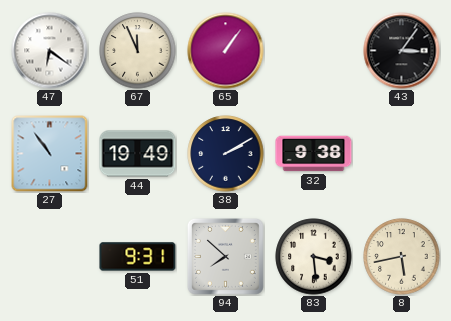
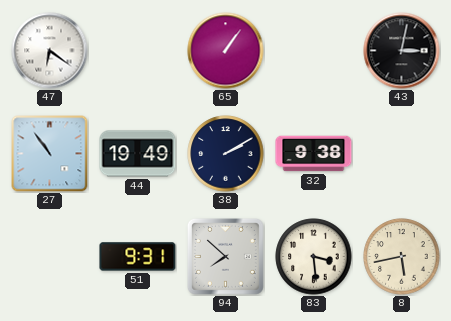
67: 11:56 -> none (138, 51)
43: 3:06 -> 3:02 (402, 51)
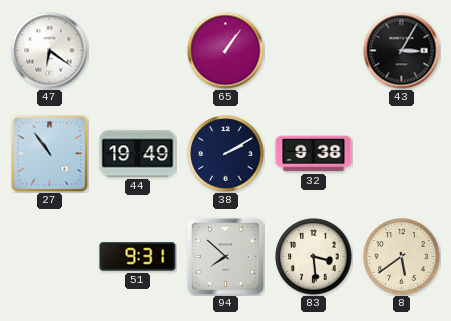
43: 3:02 -> 3:05 (402, 51)
8: 5:43 -> 5:39 (402, 257)
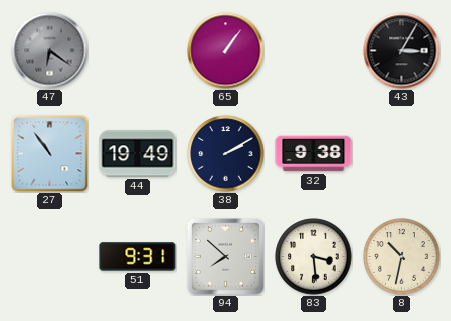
47 dial: white -> grey (50, 51)
8: 5:39 -> 10:32 (402, 257)
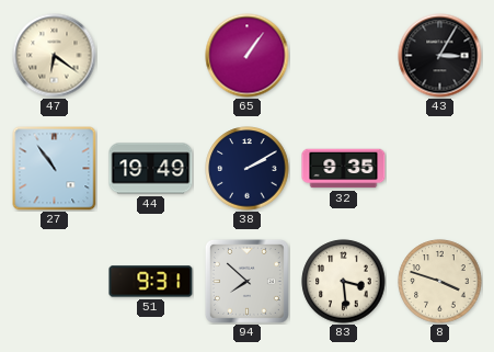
47 dial: grey -> cream (55, 56)
32: 9:38 -> 9:35 (344, 169)
8: 10:32 -> 3:48 (440, 282)
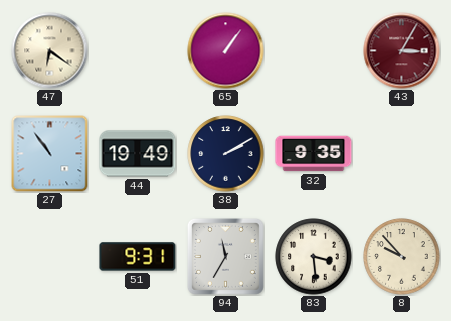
43 dial: black -> burgundy (402, 51)
94: 7:52 -> 11:35 (225, 256)
8: 3:48 -> 9:53 (402, 257)
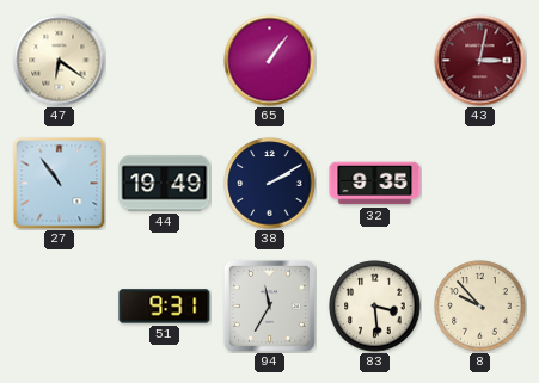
43: 3:05 -> 3:02 (480, 61)
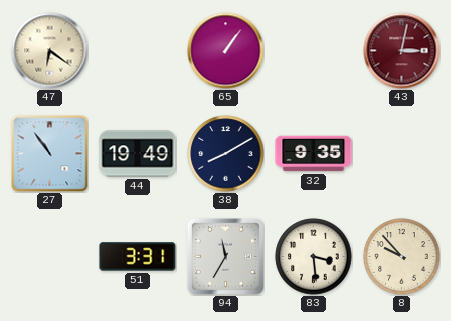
38: 2:10 -> 8:10 (226, 154)
51: 9:31 -> 3:31 (138, 257)
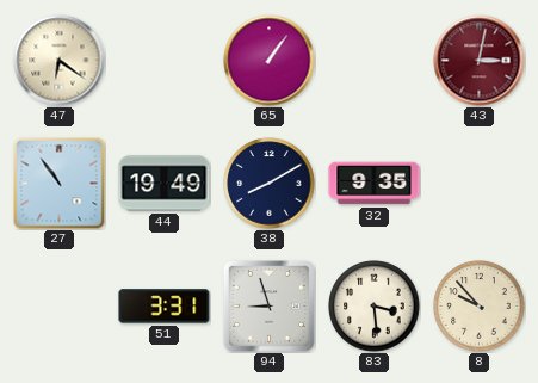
94: 11:35 -> 8:57 (268, 305)
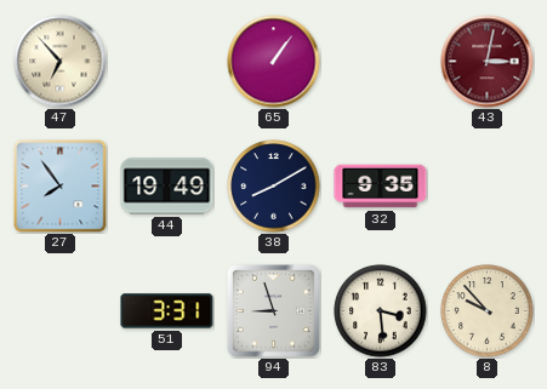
47: 6:21 -> 6:53 (61, 62)
27: 10:54 -> 7:54 (61, 187)
